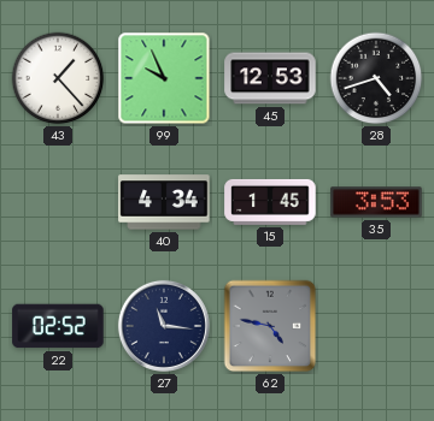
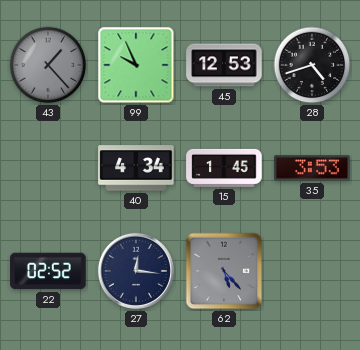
43 dial: white -> grey (48, 65)
27: 11:16 -> 12:16 (136, 271)
62: 4:47 -> 5:23 (224, 271)
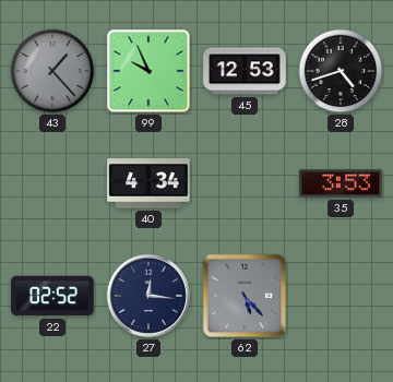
15: 1:45 -> none (224, 168)
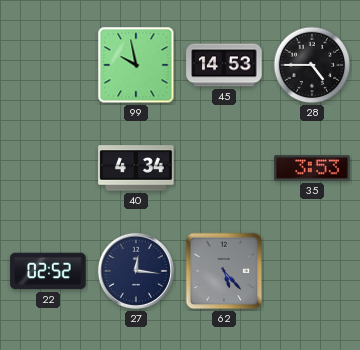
43: 1:23 -> none (52, 71)
99: 9:56 -> 9:58 (136, 65)
45: 12:53 -> 14:53 (224, 65)
28: 4:42 -> 4:45 (312, 65)
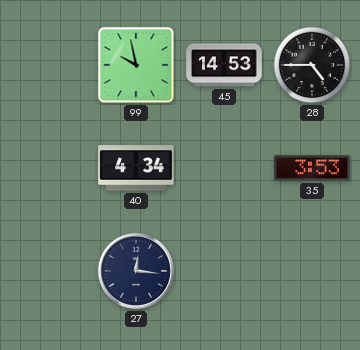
22: 02:52 -> none (48, 271)
62: 5:23 -> none (224, 271)
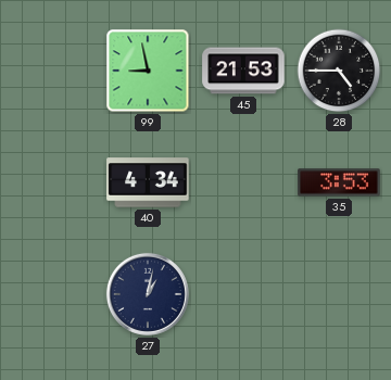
99: 9:58 -> 8:58 (148, 71)
45: 14:53 -> 21:53 (243, 71)
27: 12:16 -> 1:02 (148, 294)
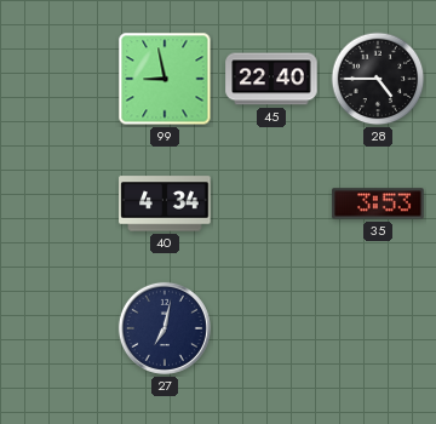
45: 21:53 -> 22:40 (271, 79)
27: 1:02 -> 7:02 (165, 328)
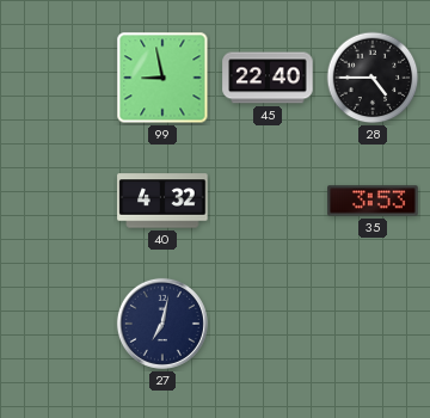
40: 4:34 -> 4:32 (162, 201)
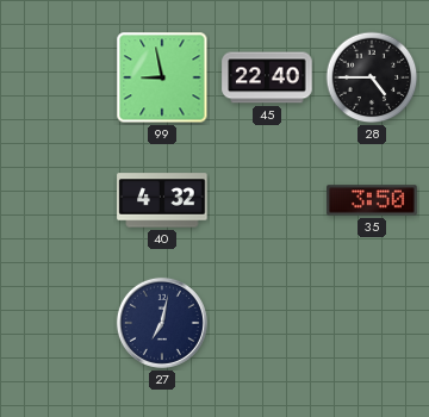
35: 3:53 -> 3:50 (372, 200)
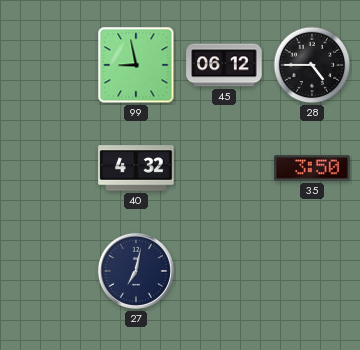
45: 22:40 -> 06:12 (224, 65)
